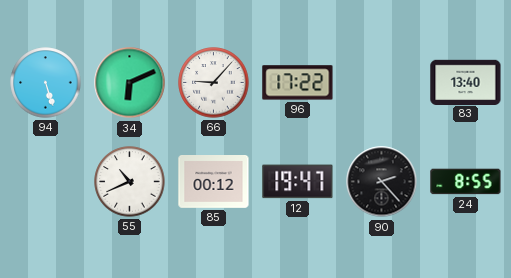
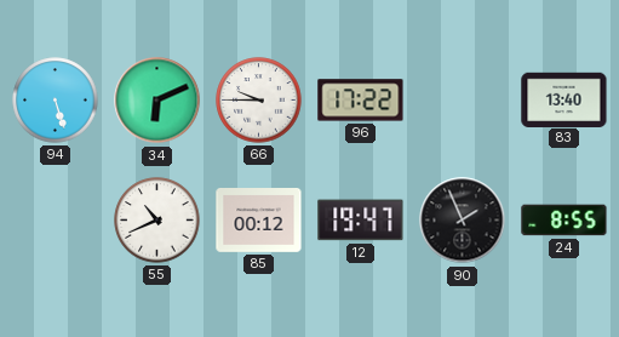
66: 9:07 -> 9:45 (259, 101)
90: 2:23 -> 1:56 (463, 221)
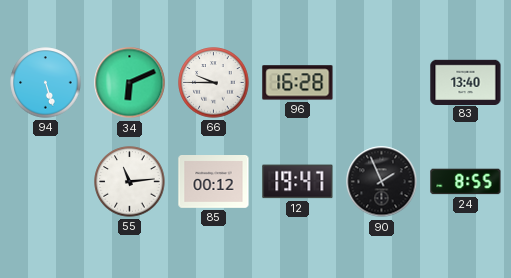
96: 17:22 -> 16:28 (298, 83)
55: 10:41 -> 11:14 (130, 182)
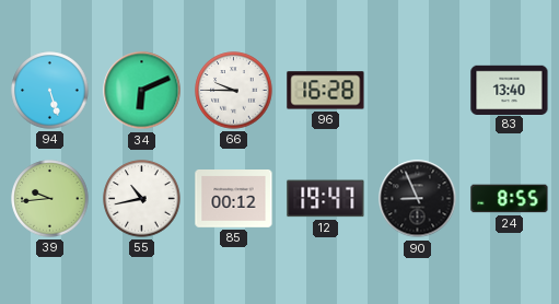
39: none -> 9:44 (50, 199)
55: 11:14 -> 10:43 (142, 199)
90: 1:56 -> 8:56 (418, 199)
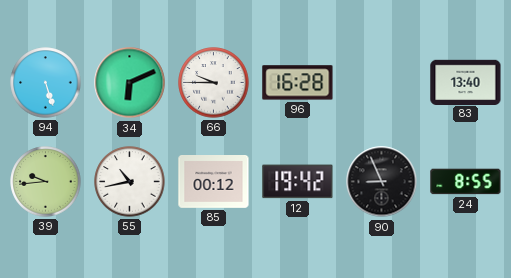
12: 19:47 -> 19:42 (298, 182)
